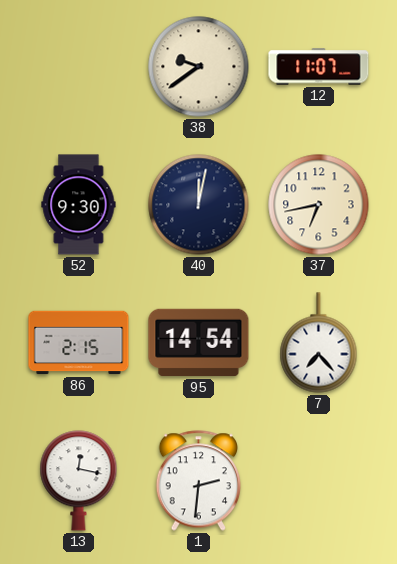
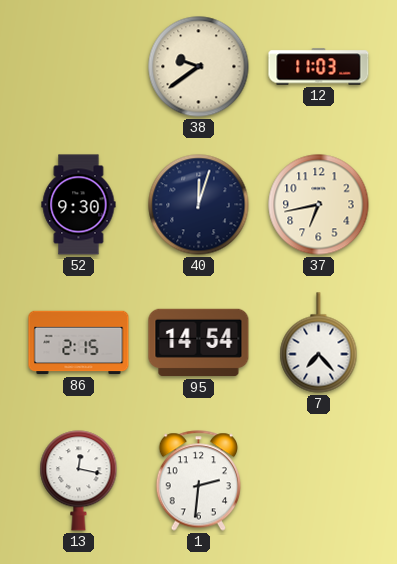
12: 11:07 -> 11:03 (319, 67)
40: 12:02 -> 12:03 (199, 205)
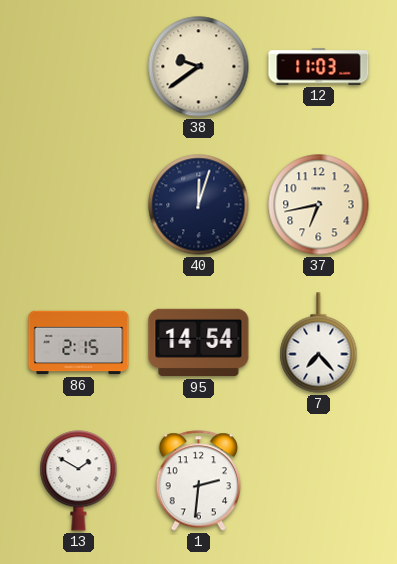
52: 9:30 -> none (79, 205)
13: 12:17 -> 1:50 (79, 481)
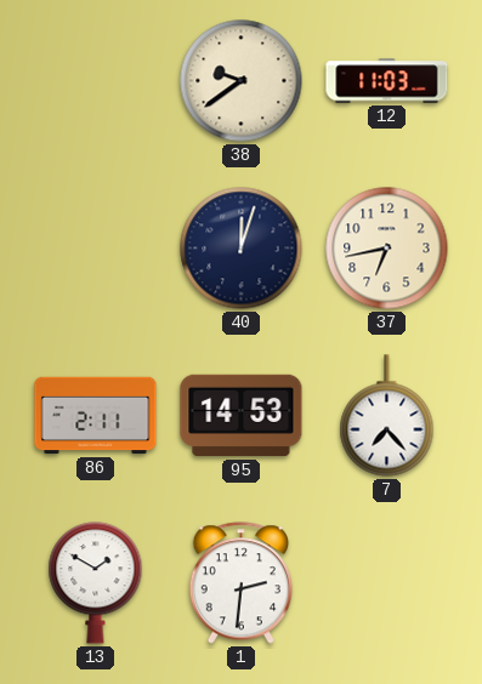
86: 2:15 -> 2:11 (96, 416)
95: 14:54 -> 14:53 (242, 416)
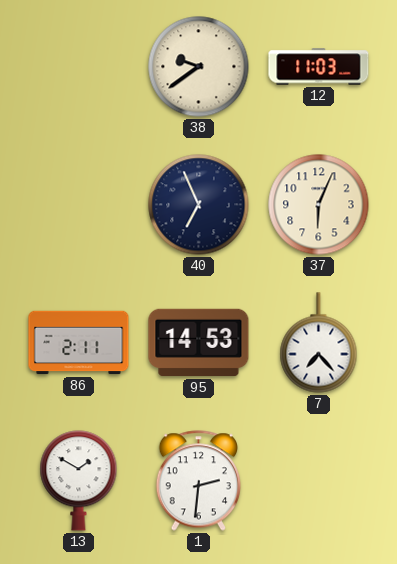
40: 12:03 -> 6:56 (199, 205)
37: 6:43 -> 6:04 (319, 205)
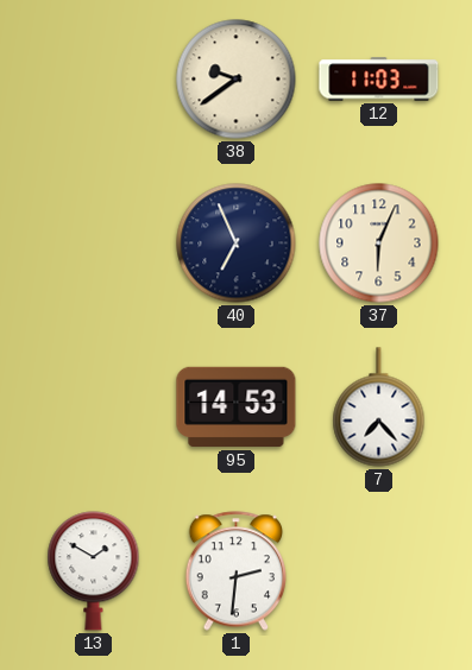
86: 2:11 -> none (79, 343)
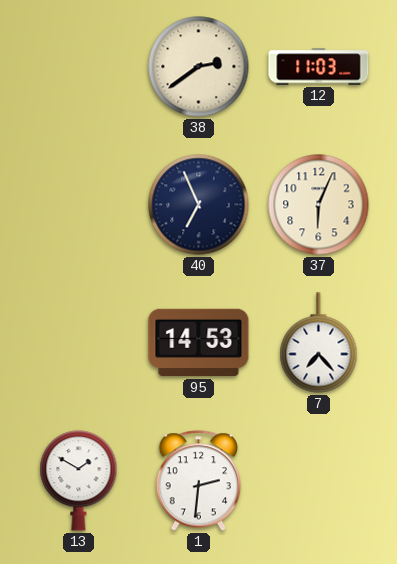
38: 9:39 -> 2:39 (199, 67)
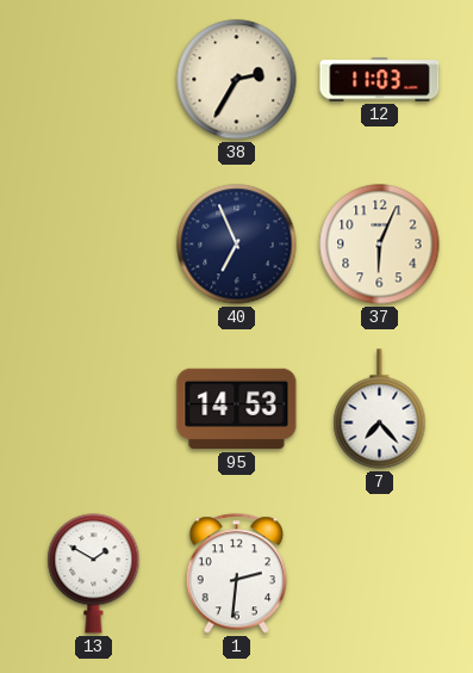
38: 2:39 -> 2:35 (237, 80)
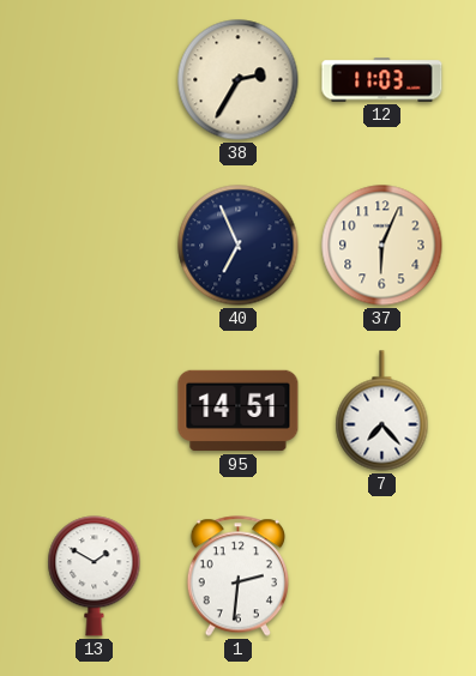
95: 14:53 -> 14:51 (239, 411)
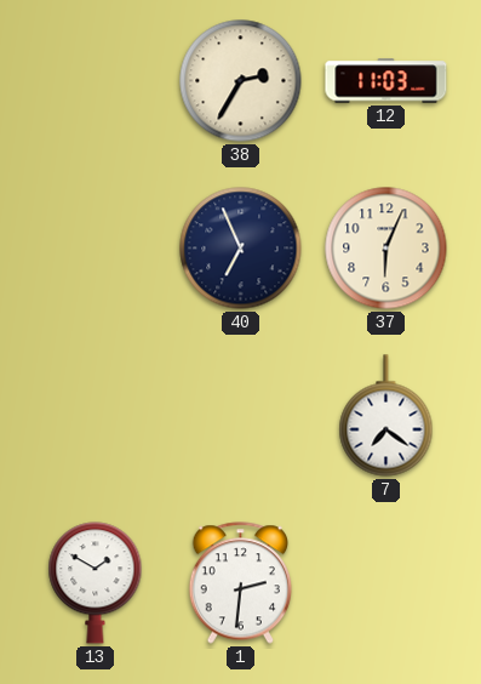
95: 14:51 -> none (239, 411)
7: 7:23 -> 7:21 (386, 416)
